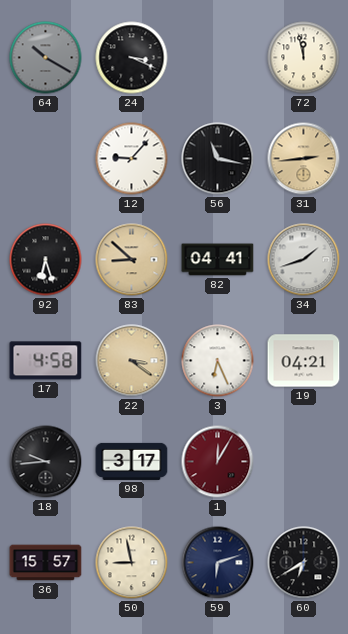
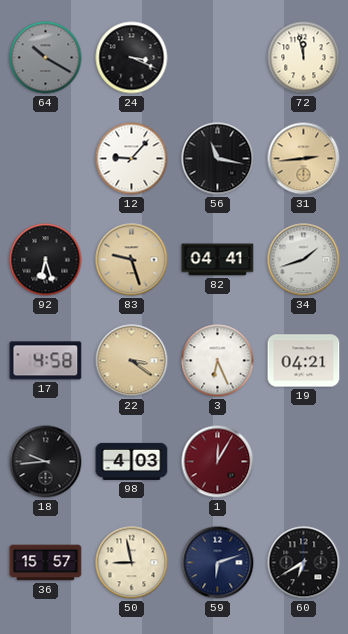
83: 8:52 -> 9:27 (132, 260)
98: 3:17 -> 4:03 (132, 461)
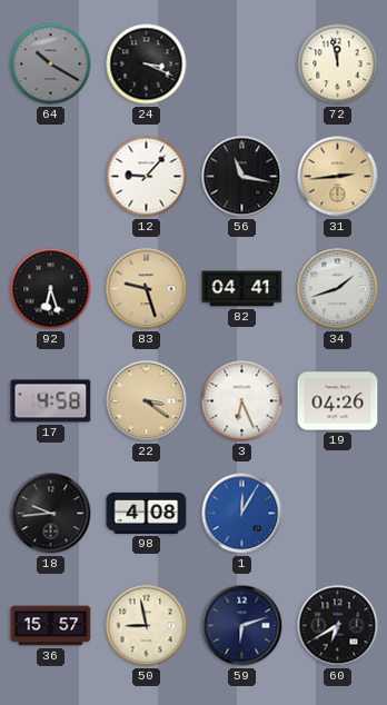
19: 04:21 -> 04:26 (338, 401)
98: 4:03 -> 4:08 (147, 513)
1 dial: burgundy -> blue (242, 514)
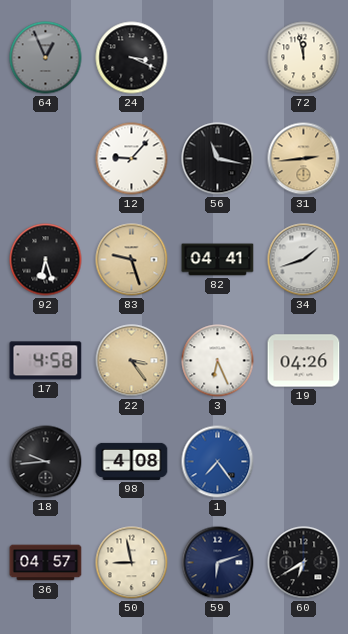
64: 10:20 -> 12:56 (46, 58)
22: 3:21 -> 3:24 (132, 361)
1: 12:05 -> 7:24 (218, 462)
36: 15:57 -> 04:57 (46, 563)
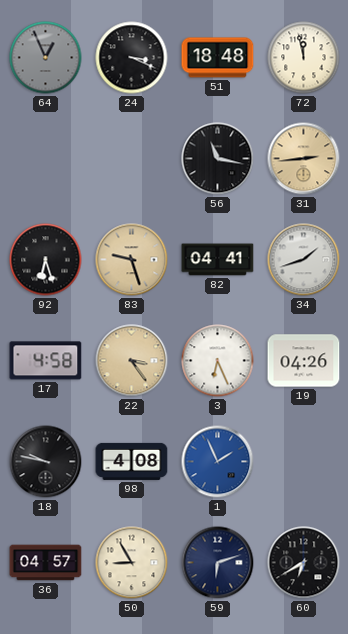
51: none -> 18:48 (218, 58)
12: 9:07 -> none (132, 159)
18: 9:44 -> 9:47 (46, 462)
1: 7:24 -> 1:56 (218, 462)
50: 8:58 -> 8:55 (132, 563)
